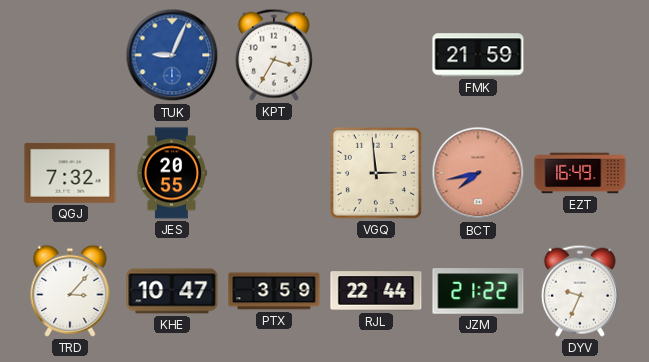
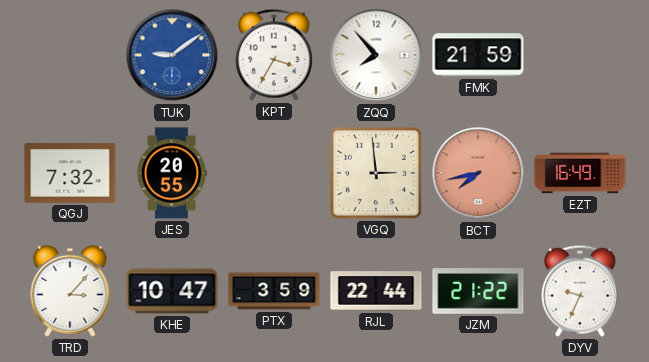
TUK: 9:04 -> 9:09 (172, 55)
ZQQ: none -> 7:53 (376, 55)
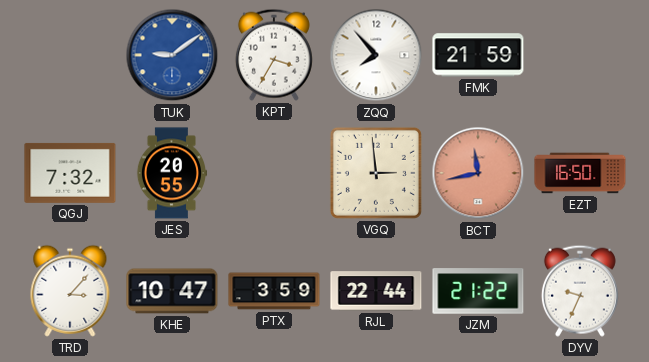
BCT: 7:43 -> 11:43 (478, 173)
EZT: 16:49 -> 16:50 (580, 173)
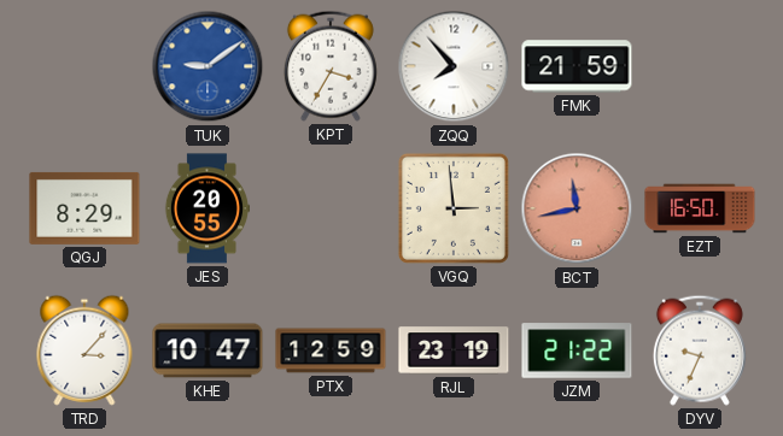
QGJ: 7:32 -> 8:29 (84, 208)
PTX: 3:59 -> 12:59 (331, 350)
RJL: 22:44 -> 23:19 (454, 350)
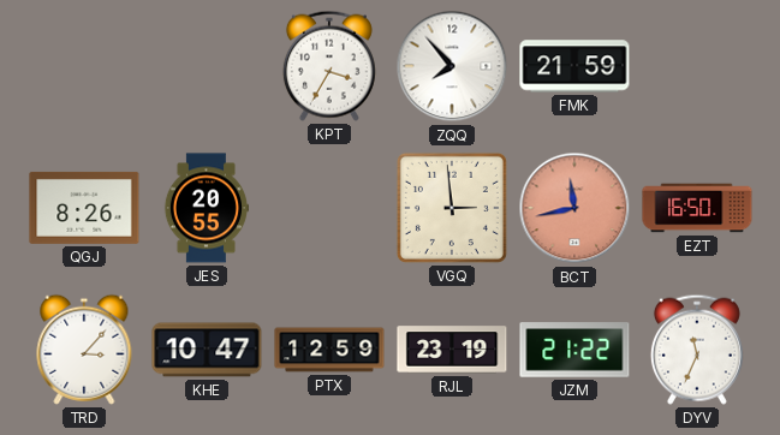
TUK: 9:09 -> none (208, 66)
QGJ: 8:29 -> 8:26 (84, 208)
DYV: 9:34 -> 11:34 (697, 350)
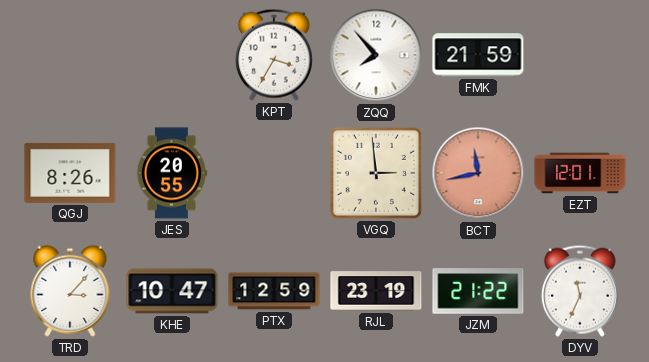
EZT: 16:50 -> 12:01 (580, 173)
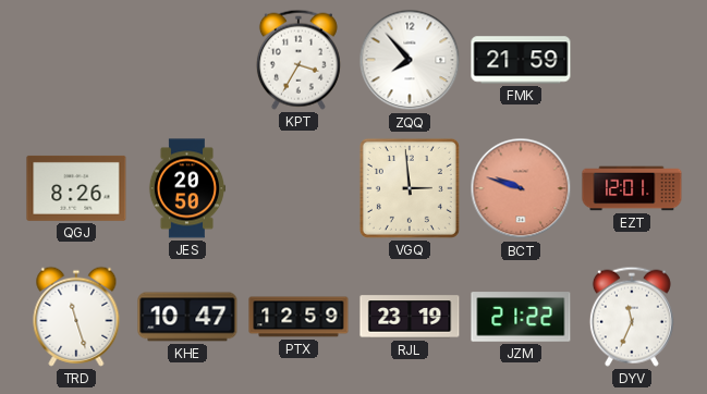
JES: 20:55 -> 20:50 (186, 188)
BCT: 11:43 -> 9:48 (521, 188)
TRD: 3:07 -> 11:27 (76, 317)
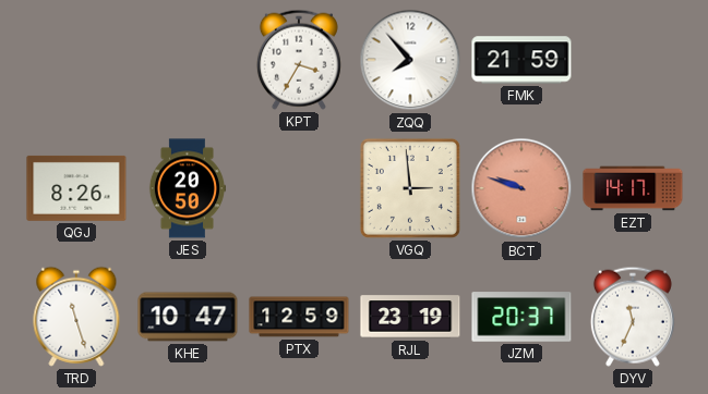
EZT: 12:01 -> 14:17 (633, 188)
JZM: 21:22 -> 20:37 (521, 317)
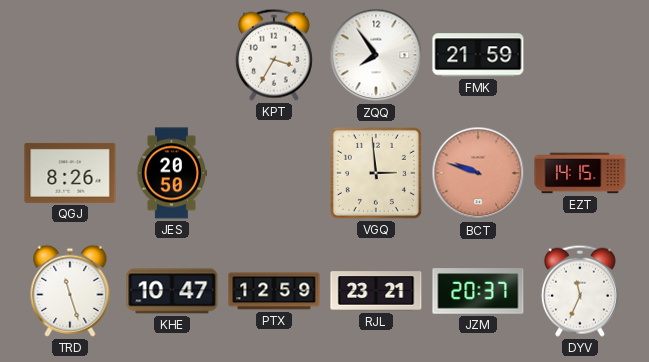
ZQQ: 7:53 -> 7:54 (376, 55)
EZT: 14:17 -> 14:15 (580, 173)
RJL: 23:19 -> 23:21 (376, 291)
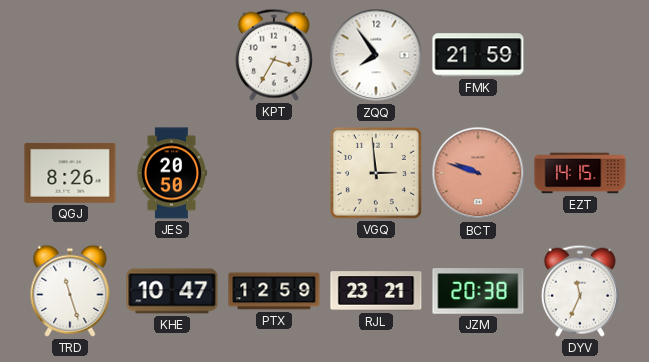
JZM: 20:37 -> 20:38 (478, 291)
